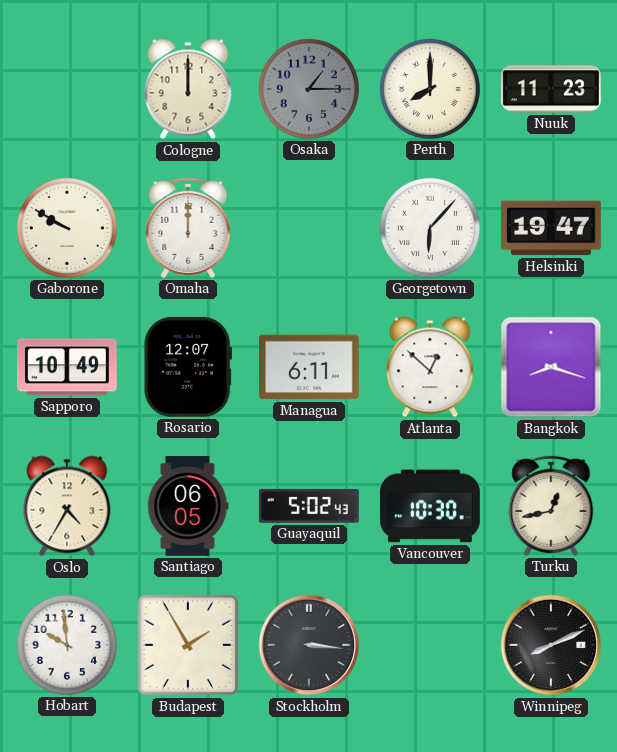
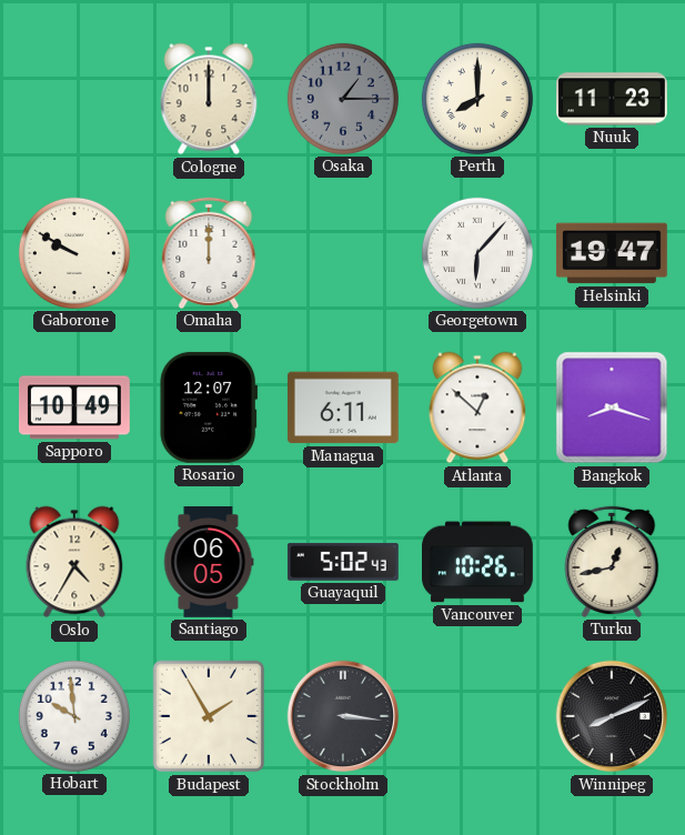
Vancouver: 10:30 -> 10:26 (479, 562)
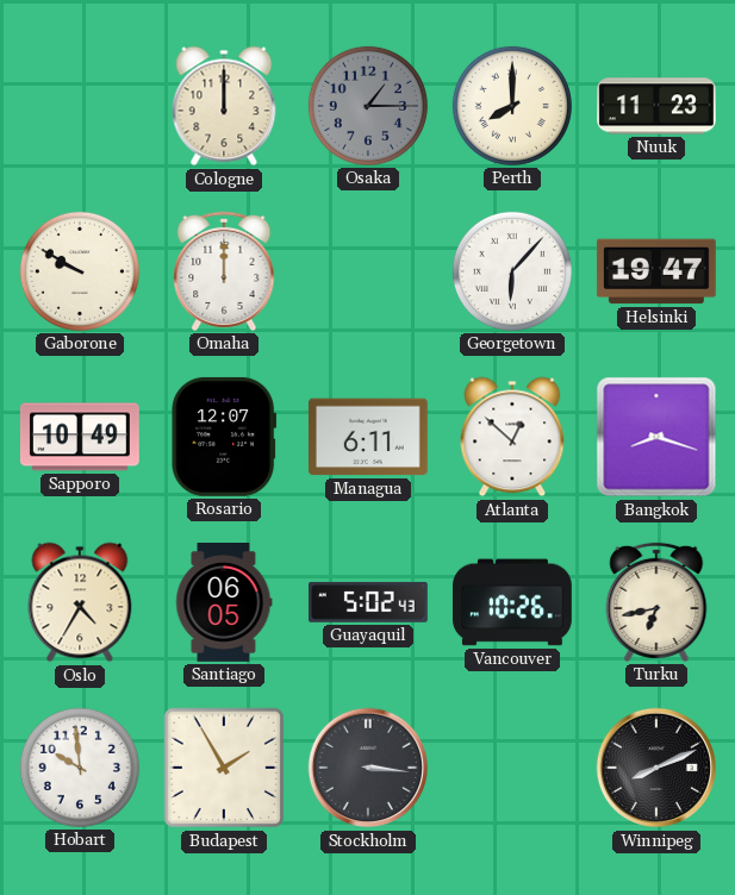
Turku: 12:43 -> 6:43 (656, 602)
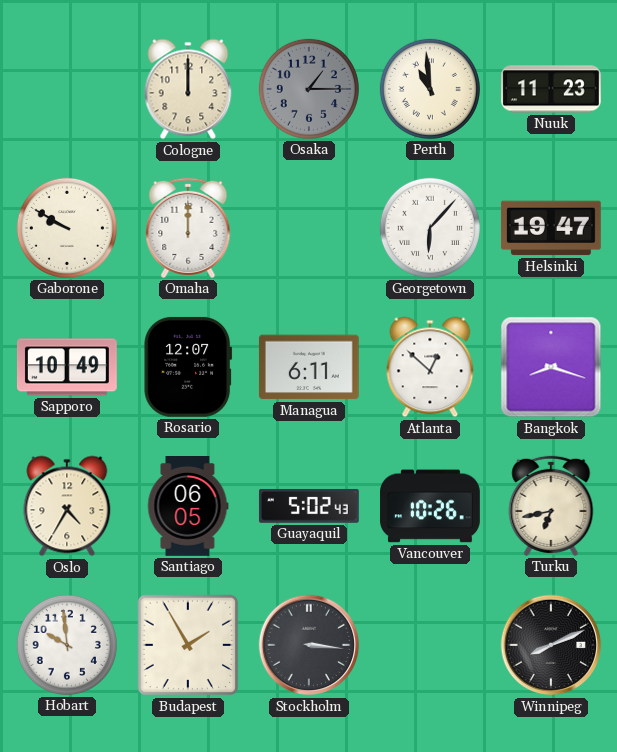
Perth: 8:00 -> 10:59 (430, 89)
